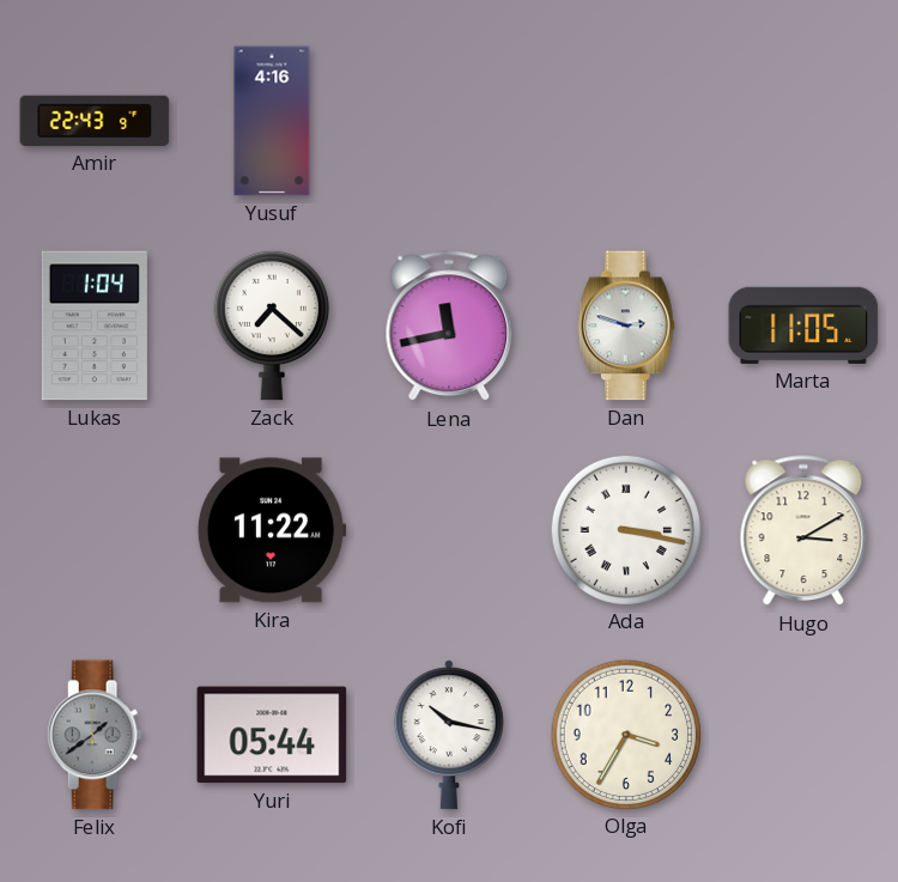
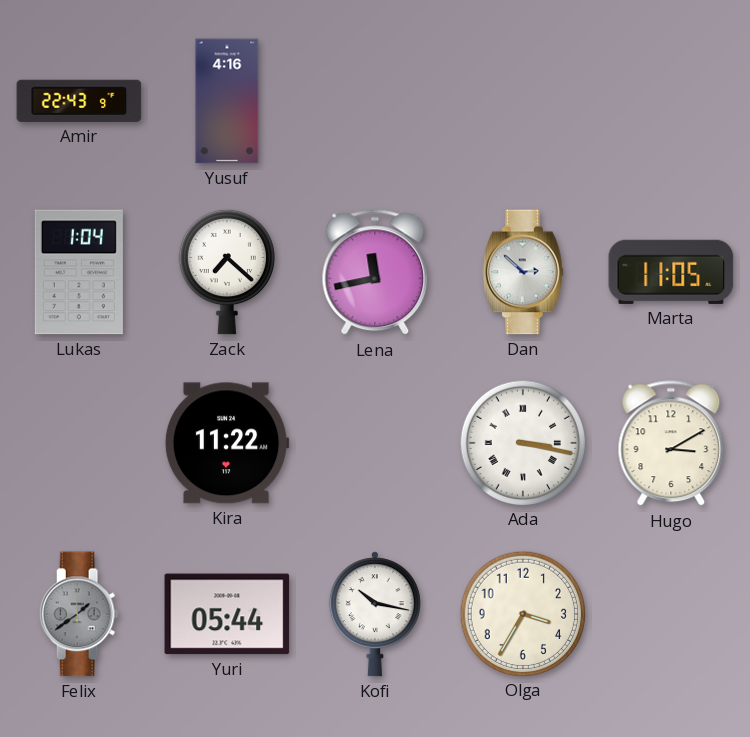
Dan: 2:48 -> 2:52 (523, 272)
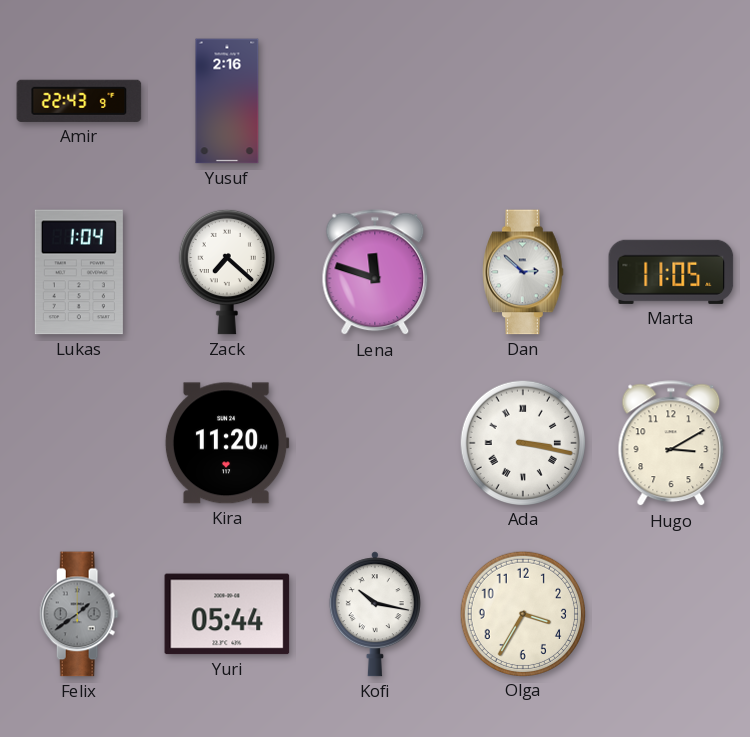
Yusuf: 4:16 -> 2:16 (227, 101)
Lena: 11:43 -> 11:48 (375, 273)
Kira: 11:22 -> 11:20 (227, 443)
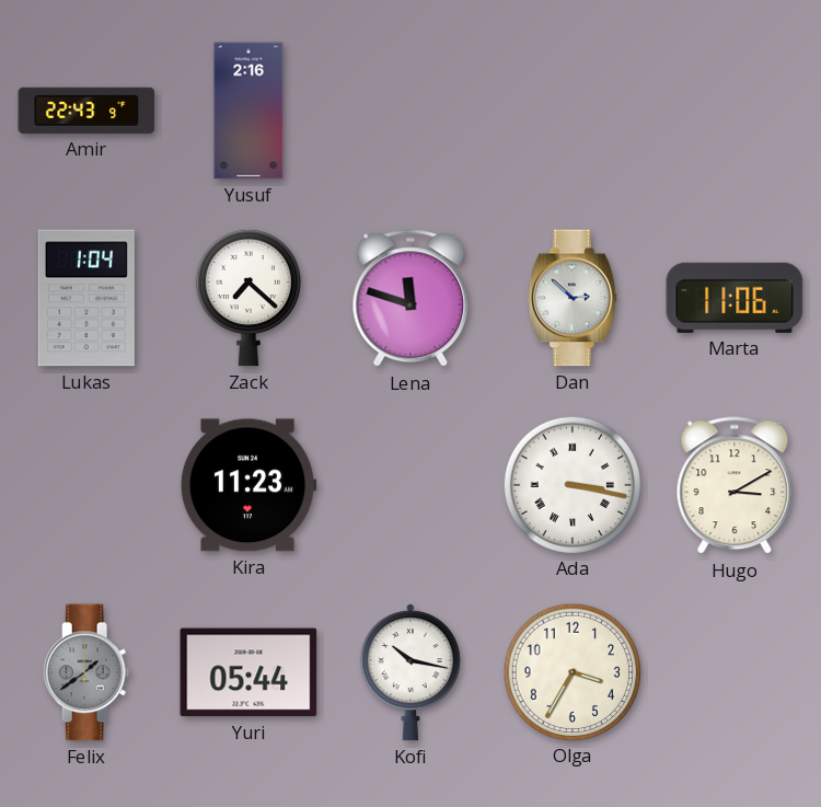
Marta: 11:05 -> 11:06 (735, 298)
Kira: 11:20 -> 11:23 (248, 485)
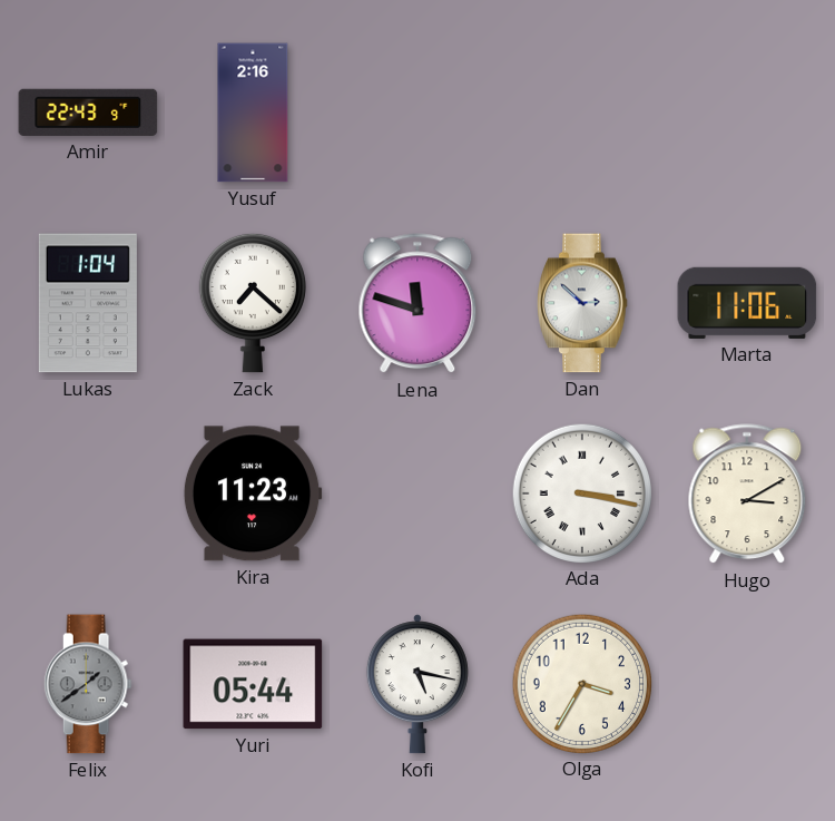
Kofi: 10:17 -> 5:17 (417, 684)
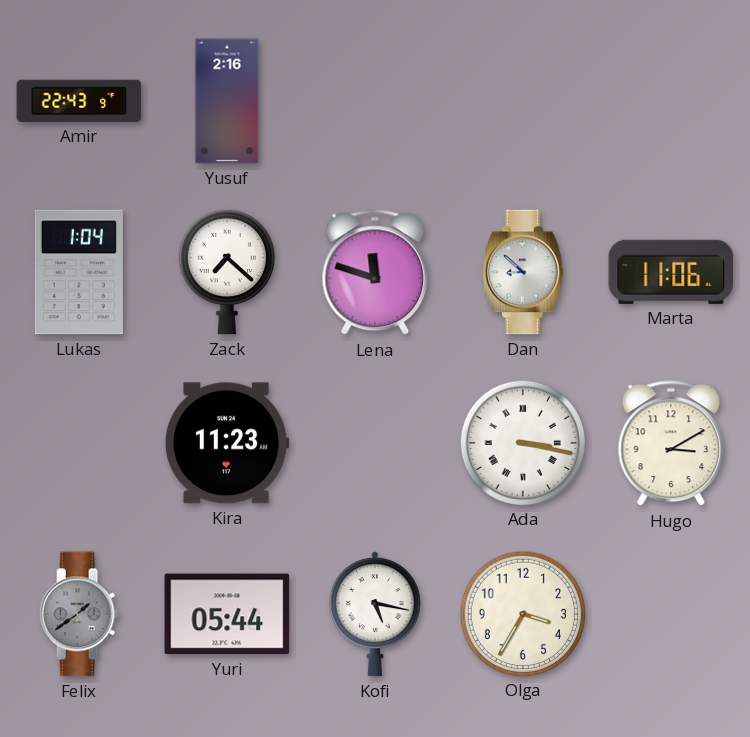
Dan: 2:52 -> 8:52 (523, 272)
